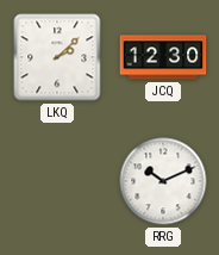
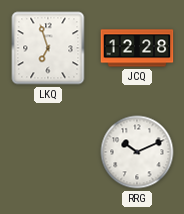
LKQ: 2:08 -> 6:57 (48, 48)
JCQ: 12:30 -> 12:28 (137, 48)
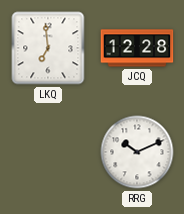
LKQ: 6:57 -> 6:59 (48, 48)
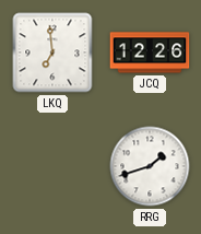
JCQ: 12:28 -> 12:26 (150, 52)
RRG: 10:11 -> 1:42 (150, 166)
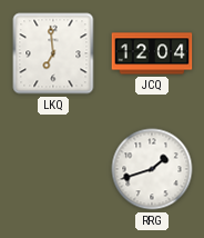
JCQ: 12:26 -> 12:04 (152, 53)
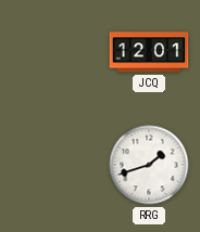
LKQ: 6:59 -> none (53, 53)
JCQ: 12:04 -> 12:01 (149, 52)
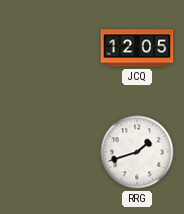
JCQ: 12:01 -> 12:05 (137, 48)
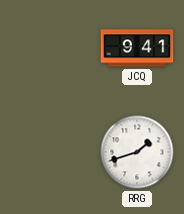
JCQ: 12:05 -> 9:41 (137, 48)
